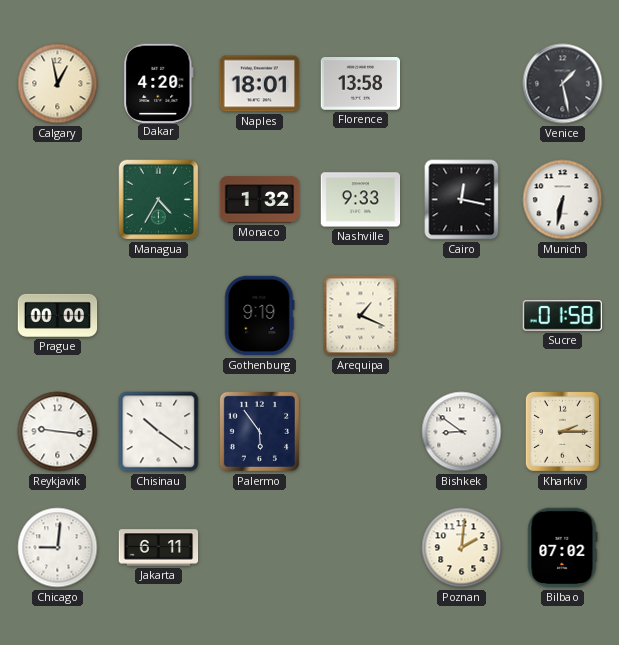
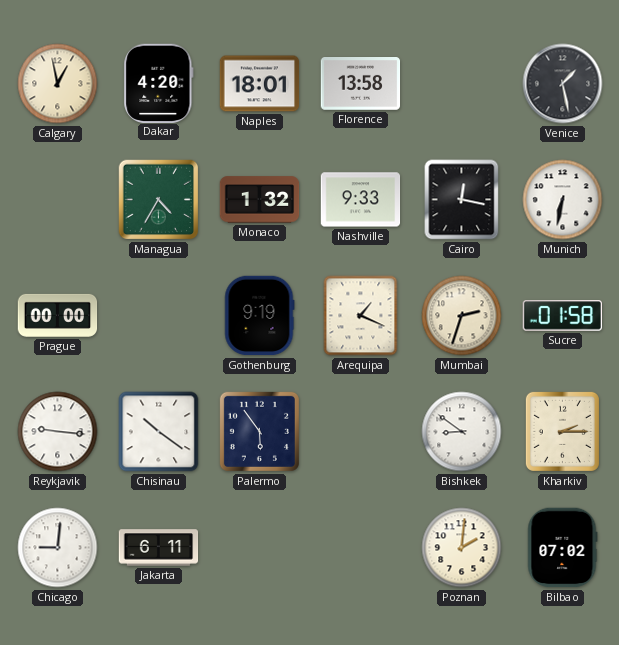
Mumbai: none -> 2:33 (462, 316)
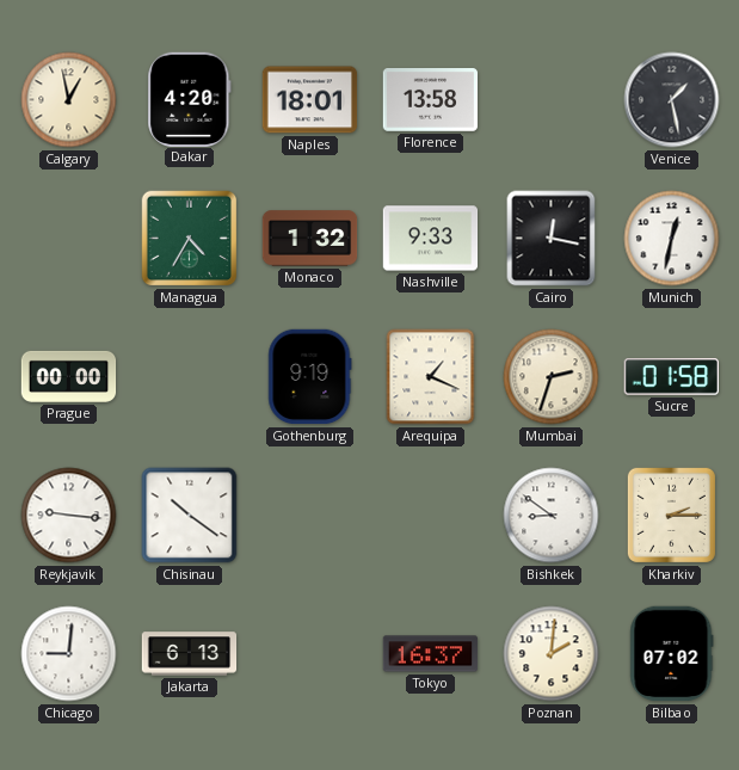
Munich: 6:32 -> 12:32 (672, 239)
Palermo: 5:54 -> none (259, 431)
Jakarta: 6:11 -> 6:13 (190, 654)
Tokyo: none -> 16:37 (431, 654)
